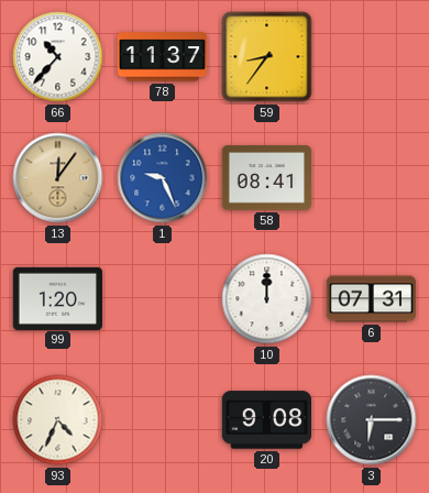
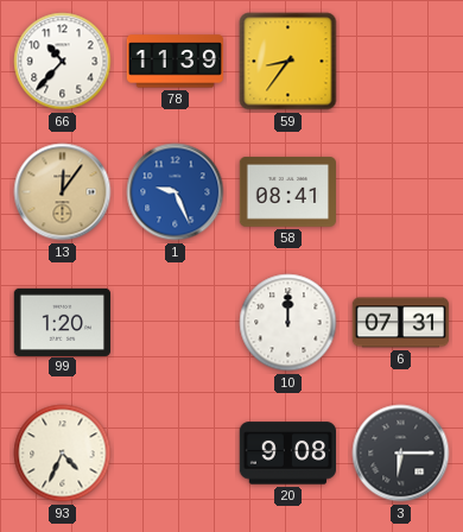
78: 11:37 -> 11:39 (175, 62)
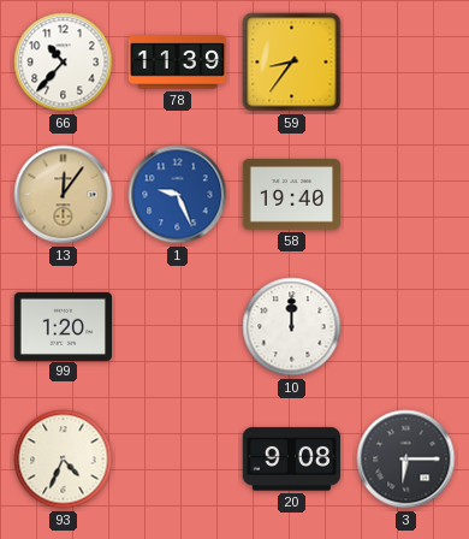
58: 08:41 -> 19:40 (291, 195)
6: 07:31 -> none (401, 323)
